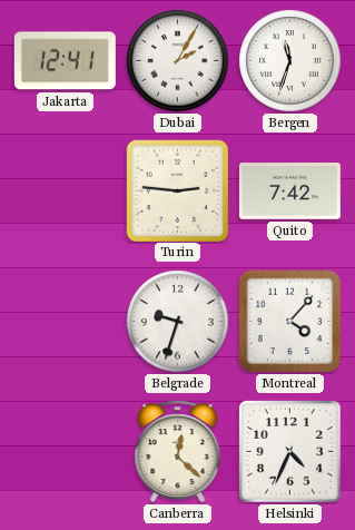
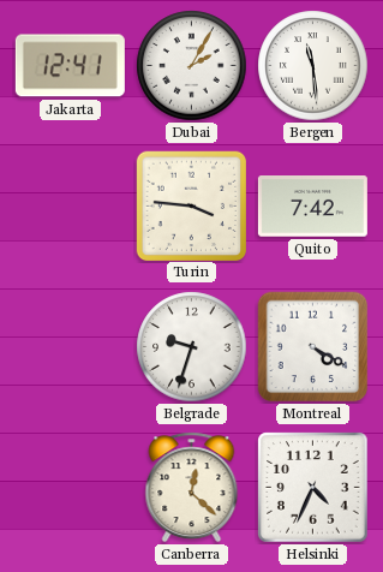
Bergen: 11:33 -> 11:29 (313, 66)
Turin: 2:46 -> 3:46 (191, 205)
Montreal: 4:07 -> 4:20 (313, 347)
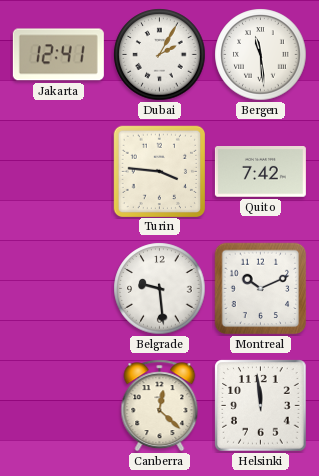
Belgrade: 9:33 -> 9:29 (160, 289)
Montreal: 4:20 -> 10:11 (261, 289)
Helsinki: 4:34 -> 11:59 (261, 406)
